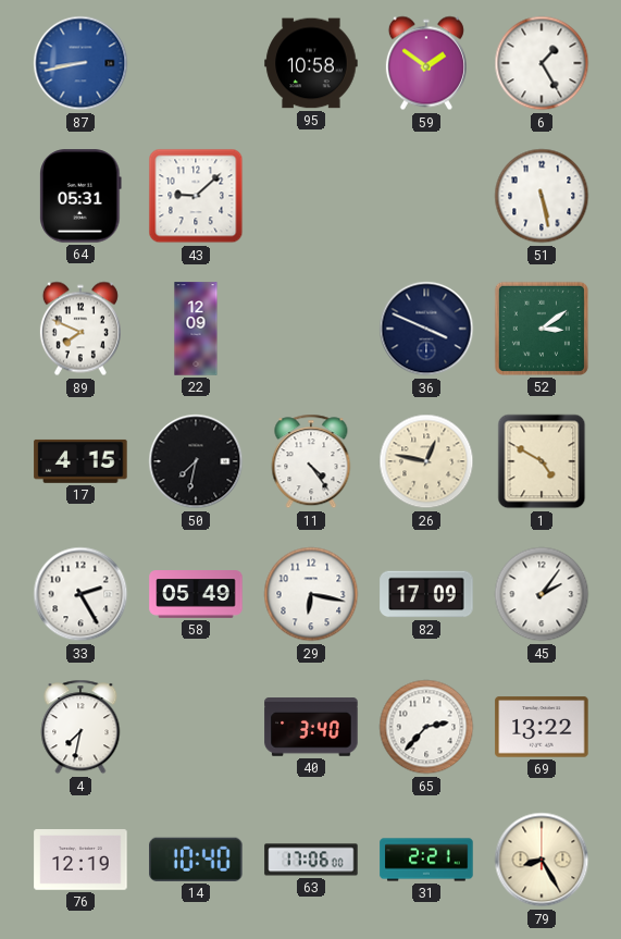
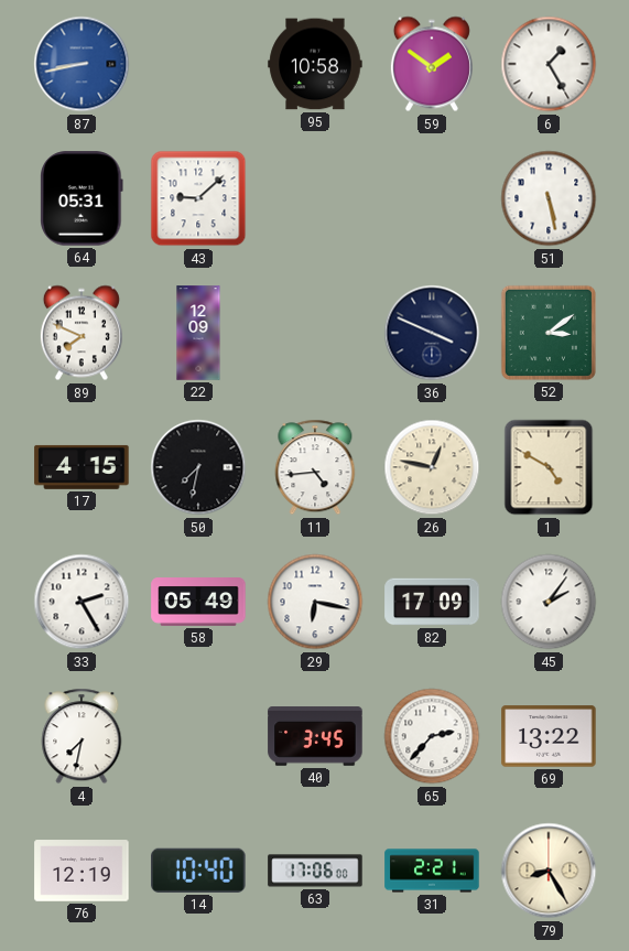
11: 4:24 -> 4:44 (315, 467)
40: 3:40 -> 3:45 (315, 736)
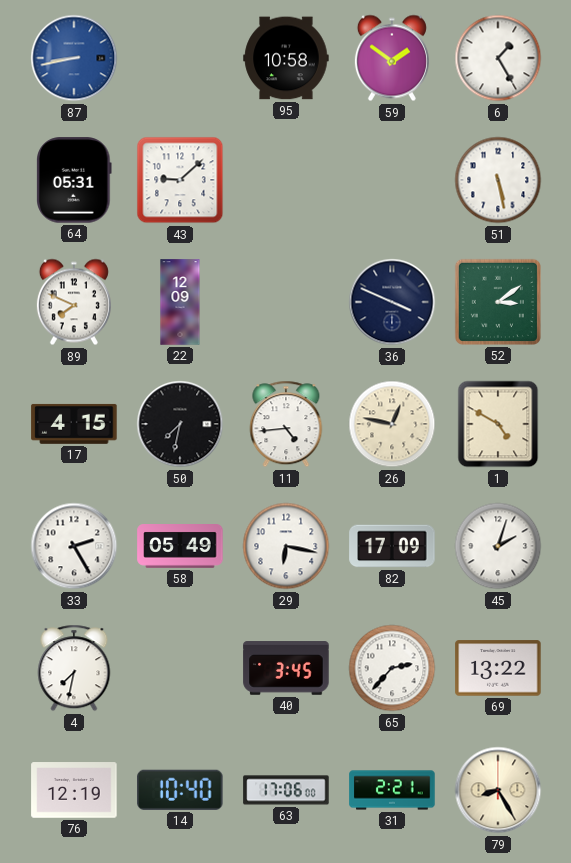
45: 2:06 -> 2:03 (498, 546)
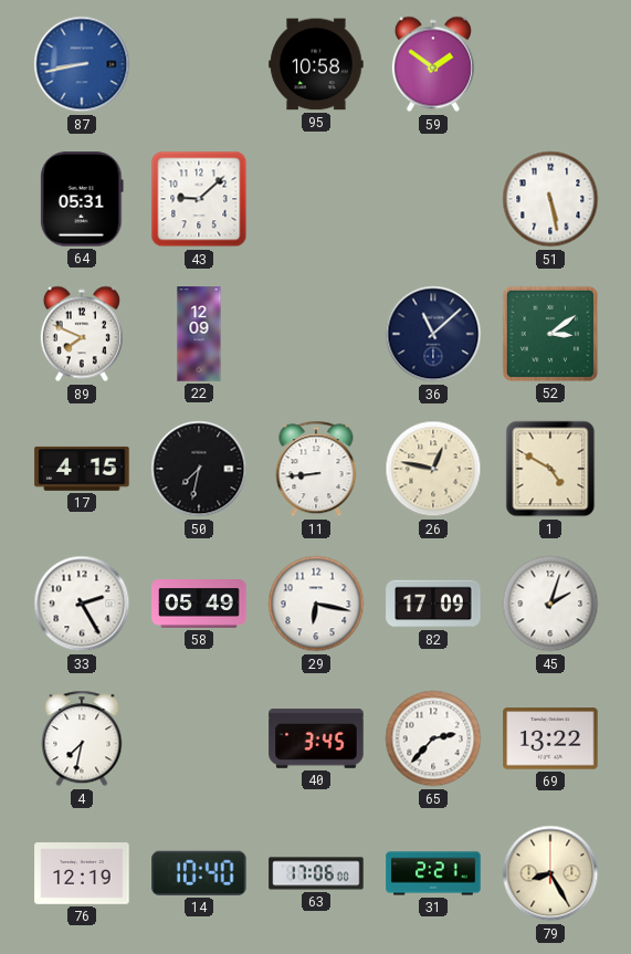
6: 1:25 -> none (498, 58)
36: 3:49 -> 11:08 (433, 334)
11: 4:44 -> 8:44 (316, 469)
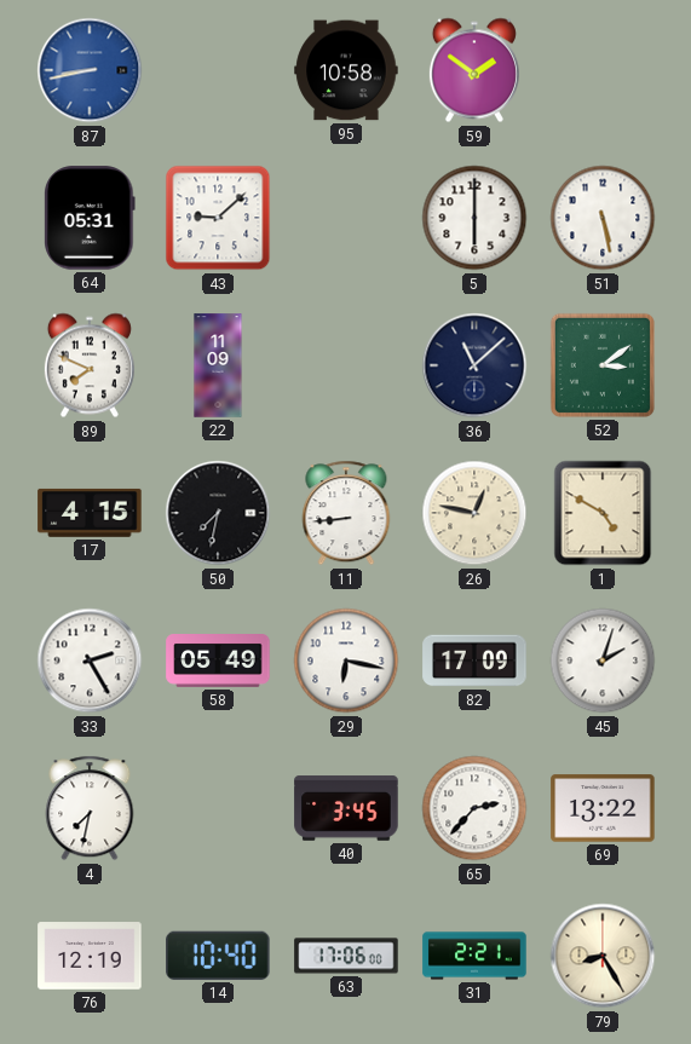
5: none -> 6:00 (474, 218)
22: 12:09 -> 11:09 (218, 365)
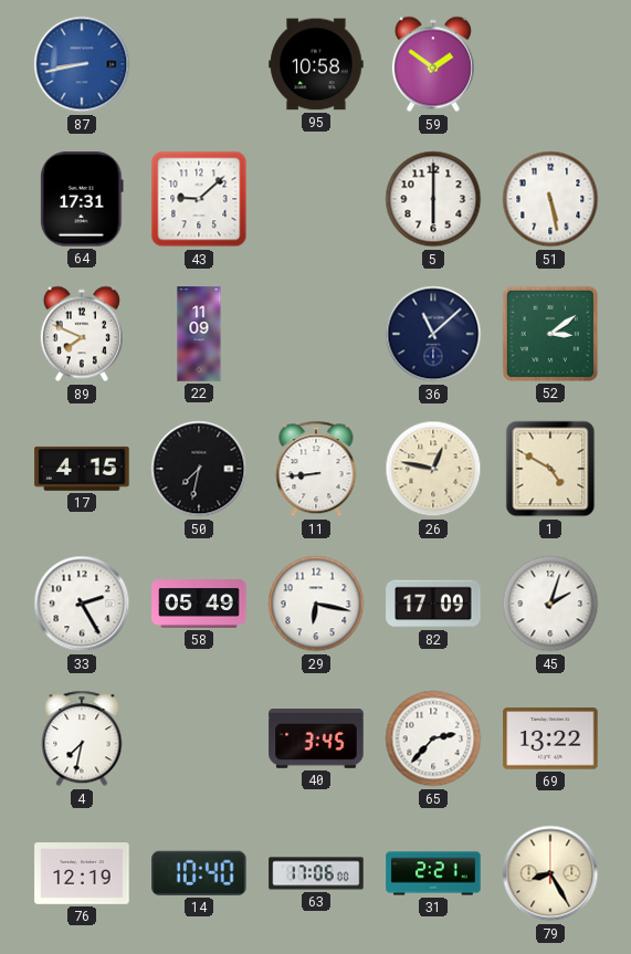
64: 05:31 -> 17:31 (82, 199)
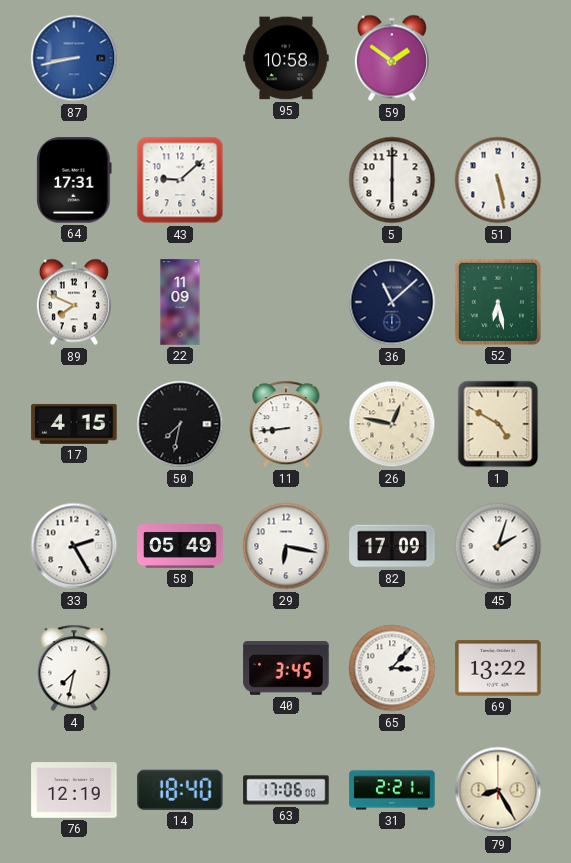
52: 3:09 -> 6:28 (498, 302)
65: 2:37 -> 3:07 (392, 668)
14: 10:40 -> 18:40 (180, 790)
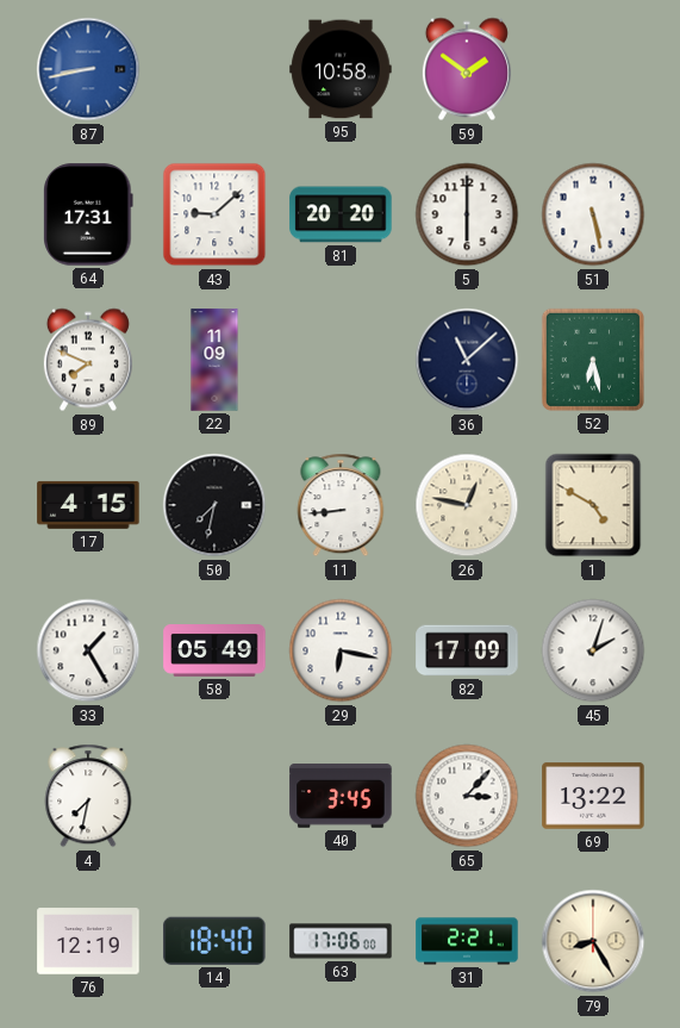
81: none -> 20:20 (341, 214)
33: 2:25 -> 1:25 (88, 650)
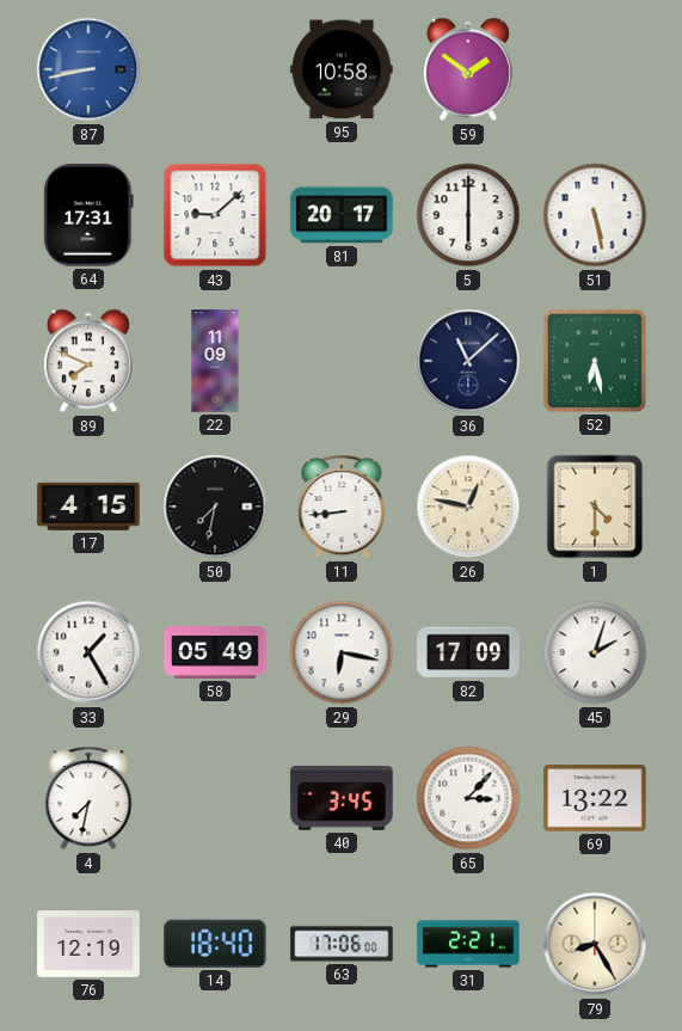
81: 20:20 -> 20:17 (342, 215)
1: 4:50 -> 4:30 (595, 507)
